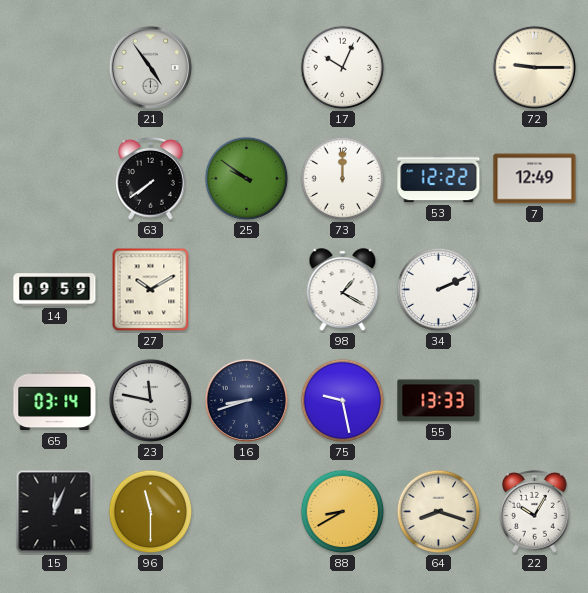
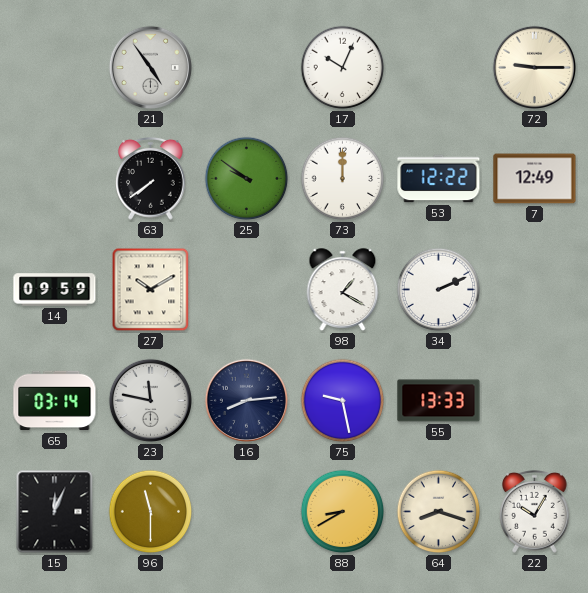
16: 8:42 -> 8:14 (246, 400)
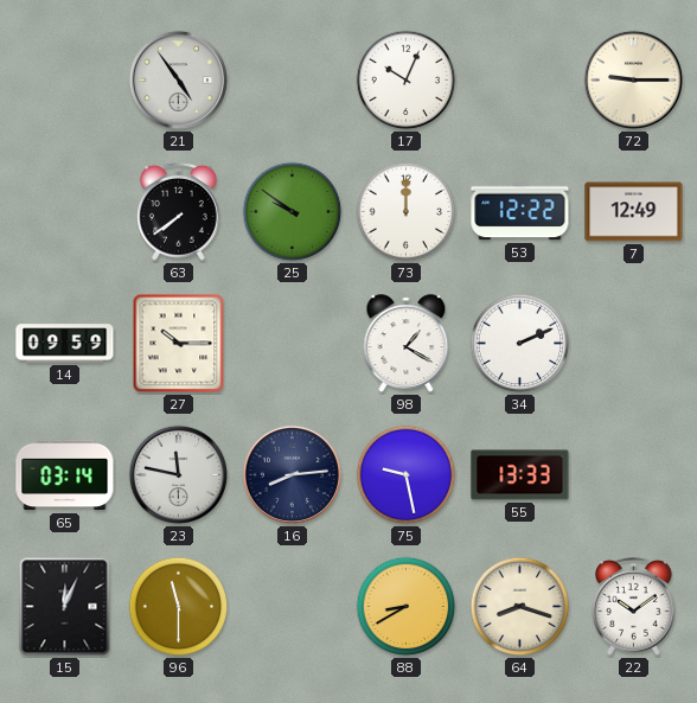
27: 10:10 -> 10:15 (179, 344)
22: 10:05 -> 10:09 (634, 607)
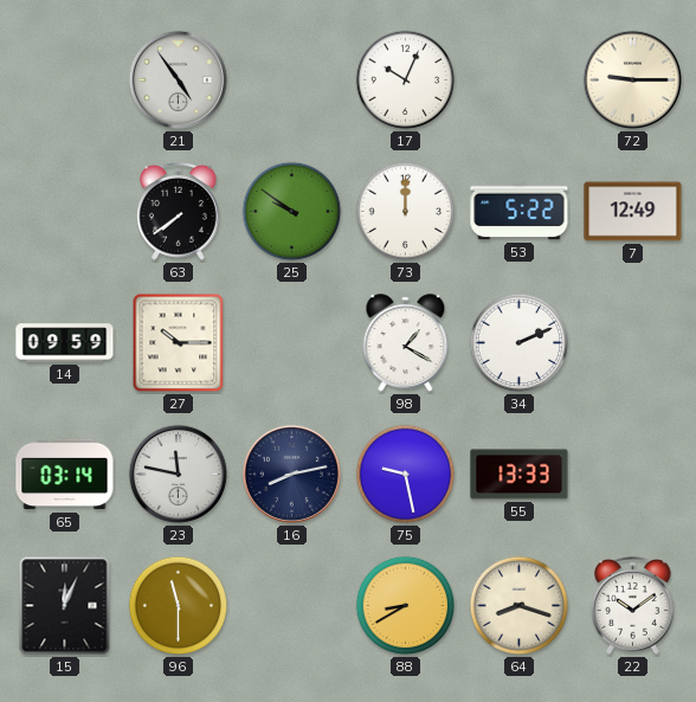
53: 12:22 -> 5:22 (520, 212)
16: 8:14 -> 8:13 (291, 474)
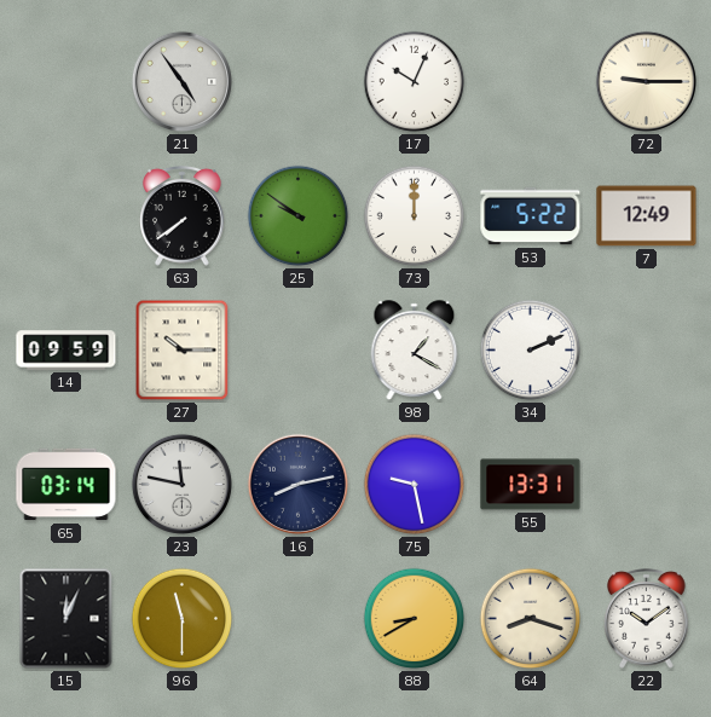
55: 13:33 -> 13:31 (531, 485)
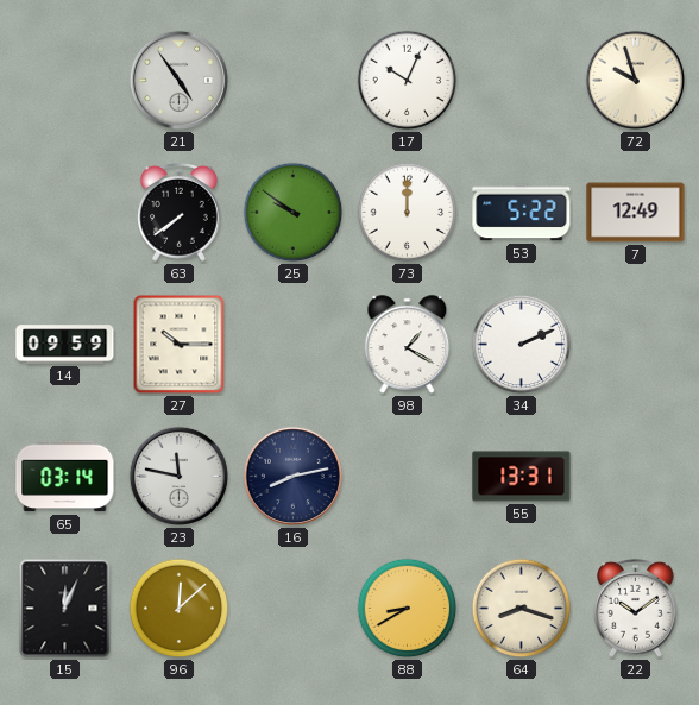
72: 9:15 -> 9:57 (635, 80)
75: 9:28 -> none (415, 485)
96: 11:30 -> 12:08 (180, 609)
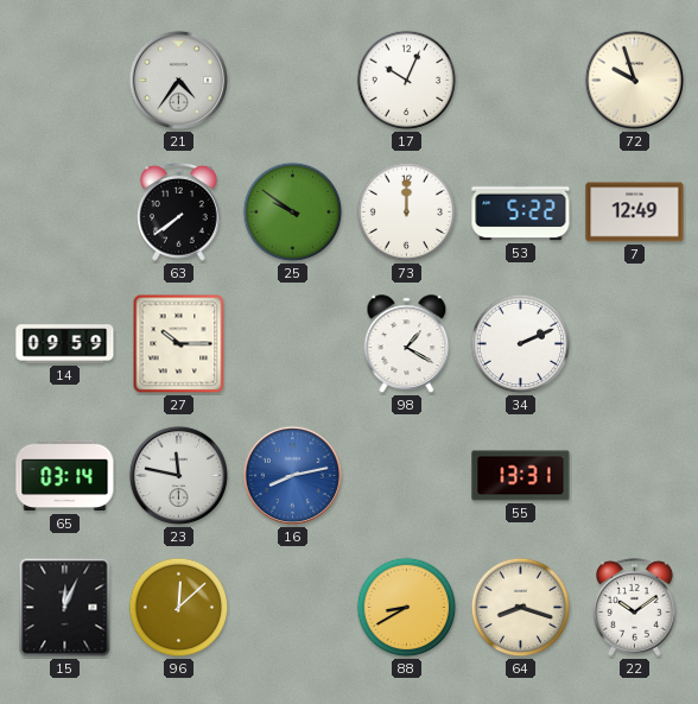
21: 4:54 -> 4:36 (178, 80)
16 dial: navy -> blue (292, 475)
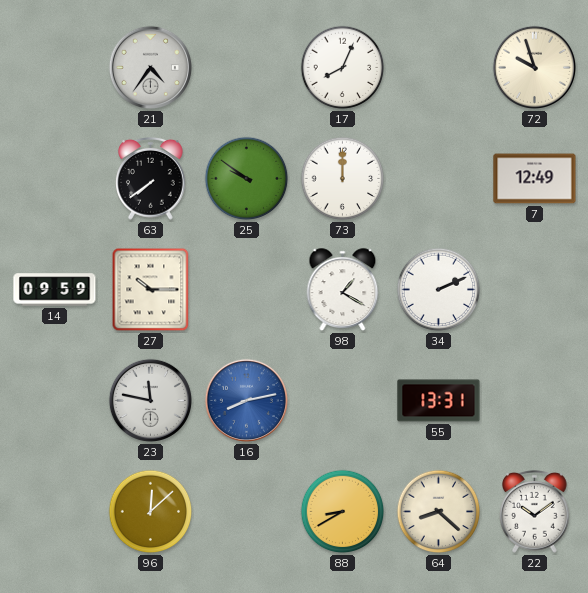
17: 10:04 -> 8:04 (343, 68)
53: 5:22 -> none (521, 213)
65: 03:14 -> none (65, 476)
15: 12:04 -> none (65, 608)
64: 8:18 -> 8:22 (439, 512)
